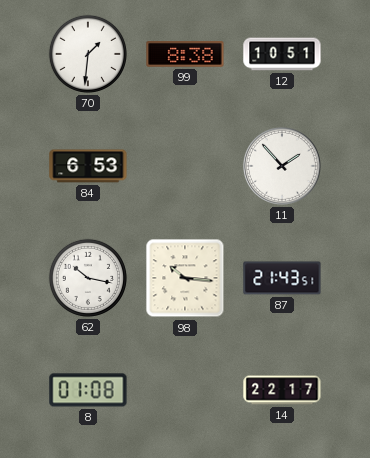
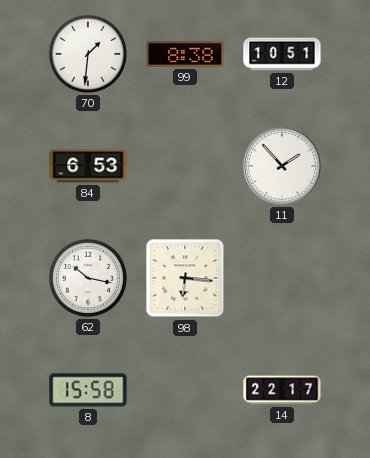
98: 10:16 -> 6:16 (185, 278)
87: 21:43 -> none (282, 278)
8: 01:08 -> 15:58 (88, 390)
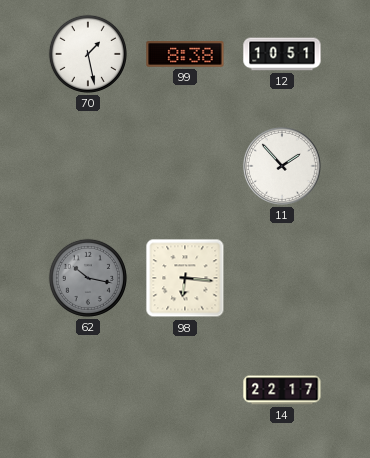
70: 1:31 -> 1:28 (88, 54)
84: 6:53 -> none (88, 166)
62 dial: white -> grey (88, 278)
8: 15:58 -> none (88, 390)
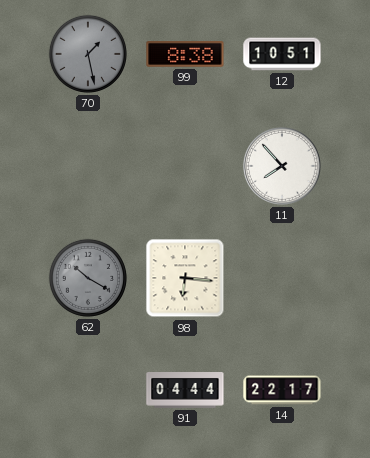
70 dial: white -> grey (88, 54)
11: 1:53 -> 7:53 (282, 166)
62: 10:17 -> 10:20 (88, 278)
91: none -> 04:44 (185, 391)
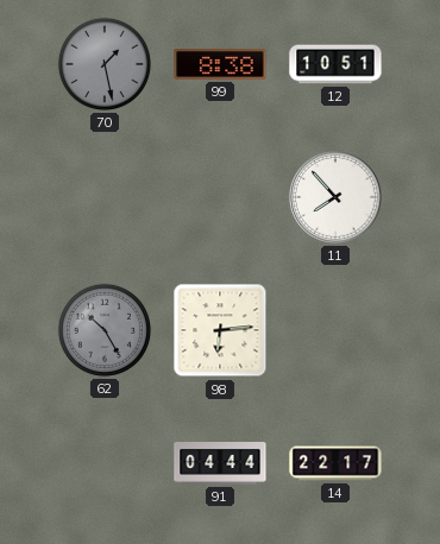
62: 10:20 -> 10:25 (105, 330)
98: 6:16 -> 6:14 (220, 330)
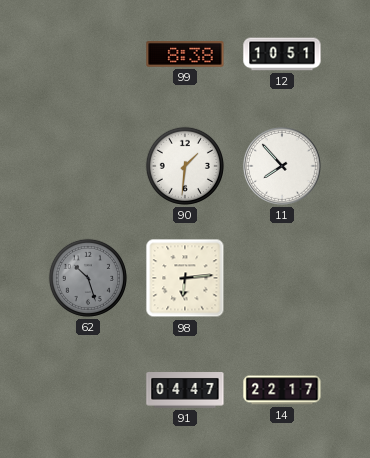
70: 1:28 -> none (105, 64)
90: none -> 1:31 (185, 166)
62: 10:25 -> 10:27 (88, 278)
91: 04:44 -> 04:47 (185, 391)
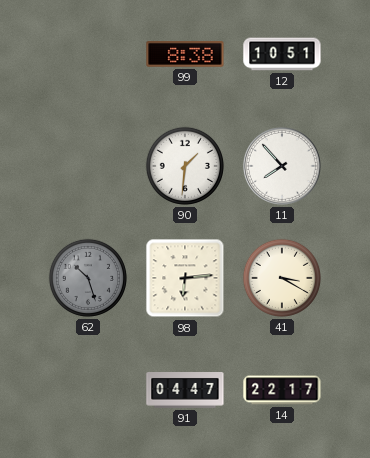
41: none -> 3:20 (282, 278)
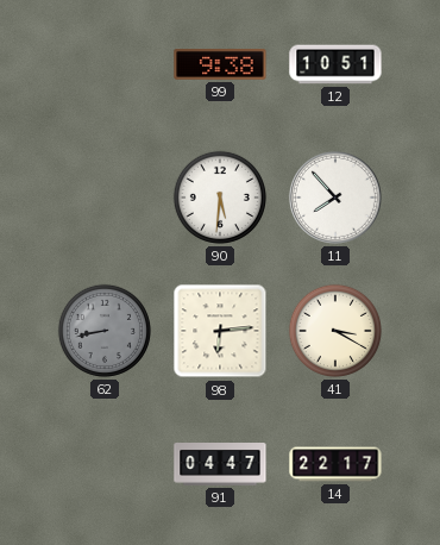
99: 8:38 -> 9:38 (220, 65)
90: 1:31 -> 5:31 (220, 198)
62: 10:27 -> 8:43 (105, 331)
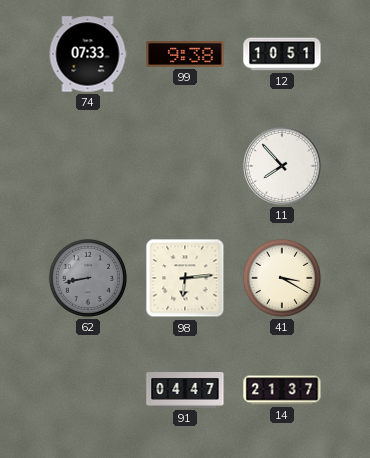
74: none -> 07:33 (88, 54)
90: 5:31 -> none (220, 198)
14: 22:17 -> 21:37 (282, 390)
